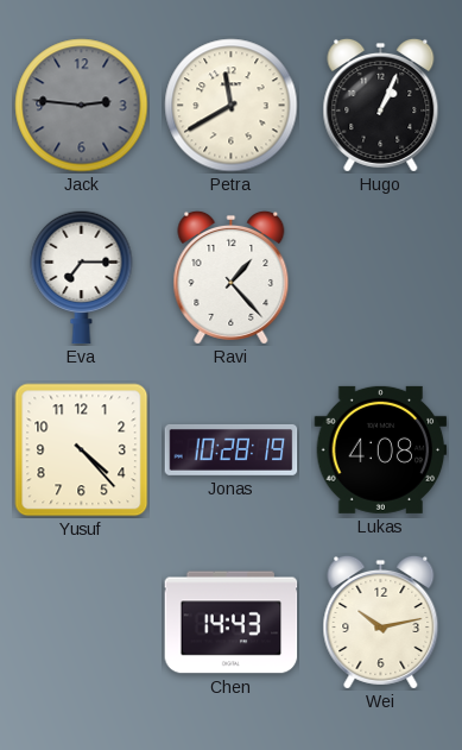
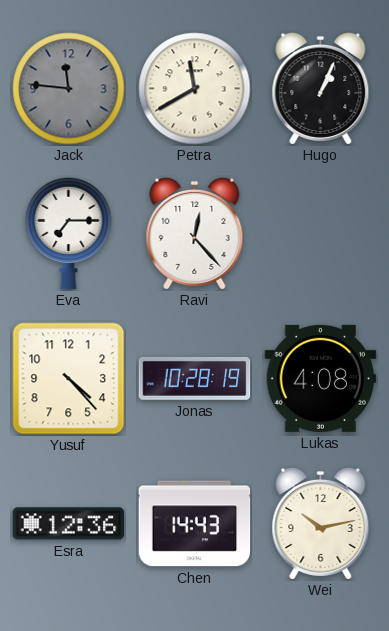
Jack: 2:46 -> 11:46 (69, 89)
Ravi: 1:23 -> 12:23 (195, 233)
Esra: none -> 12:36 (69, 524)
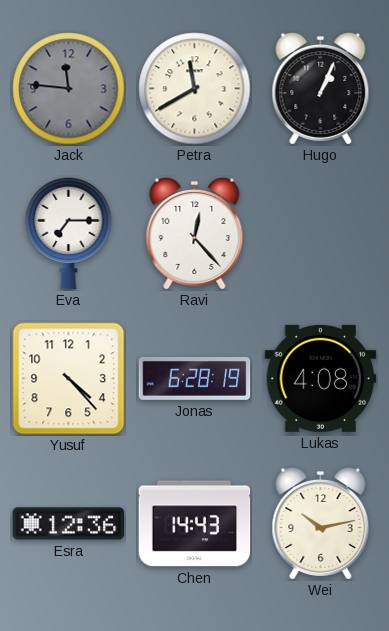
Jonas: 10:28 -> 6:28 (195, 379)
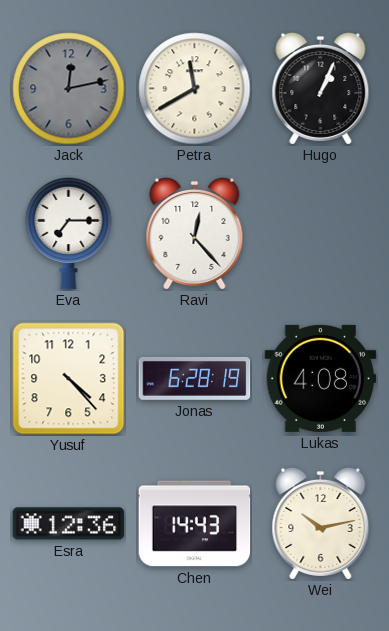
Jack: 11:46 -> 12:13 (69, 89)
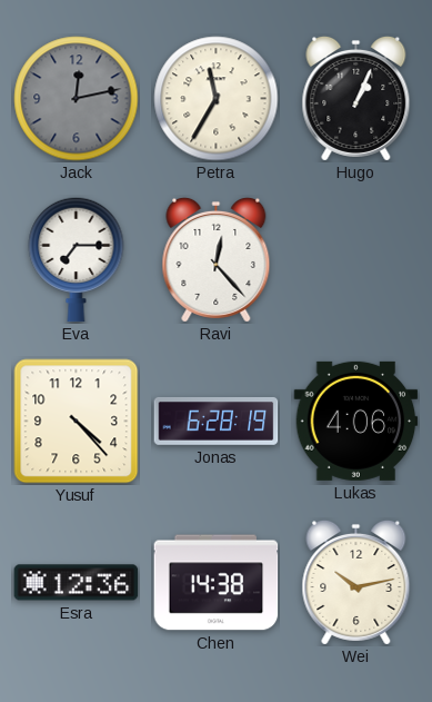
Petra: 11:40 -> 11:35 (217, 99)
Lukas: 4:08 -> 4:06 (356, 421)
Chen: 14:43 -> 14:38 (217, 583)
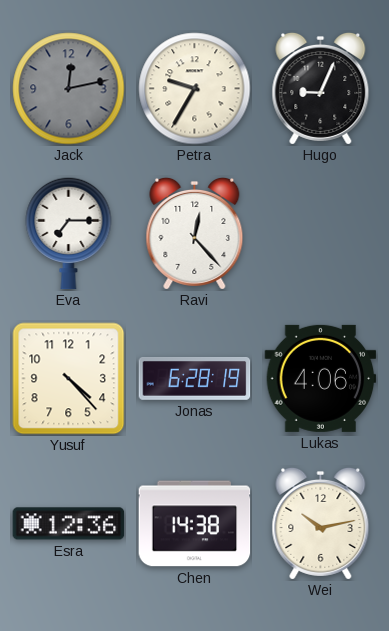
Petra: 11:35 -> 9:35 (195, 89)
Hugo: 1:04 -> 9:04 (321, 88)
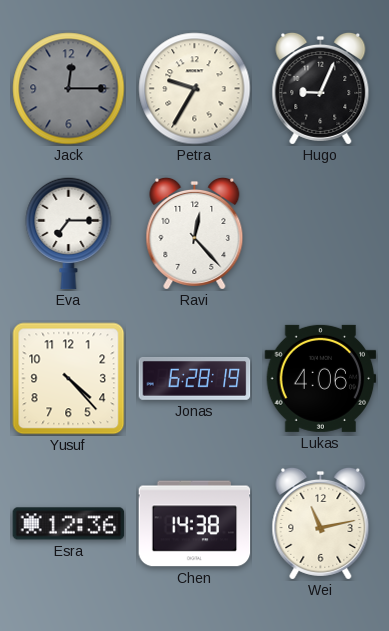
Jack: 12:13 -> 12:15 (69, 89)
Wei: 10:13 -> 11:13 (321, 523)
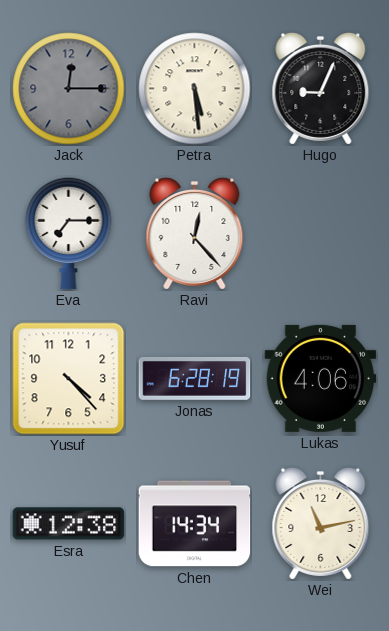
Petra: 9:35 -> 5:29 (195, 89)
Esra: 12:36 -> 12:38 (69, 524)
Chen: 14:38 -> 14:34 (195, 524)
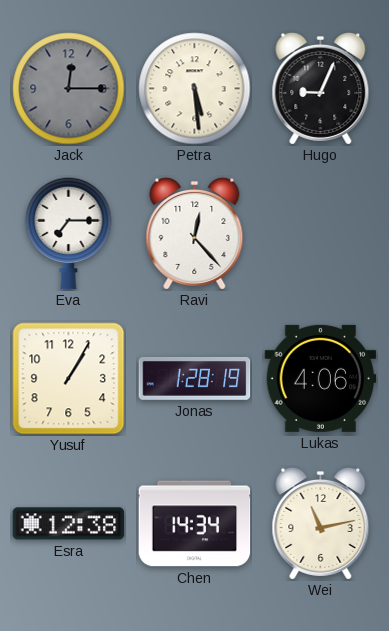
Yusuf: 4:23 -> 1:05 (69, 379)
Jonas: 6:28 -> 1:28 (195, 379)
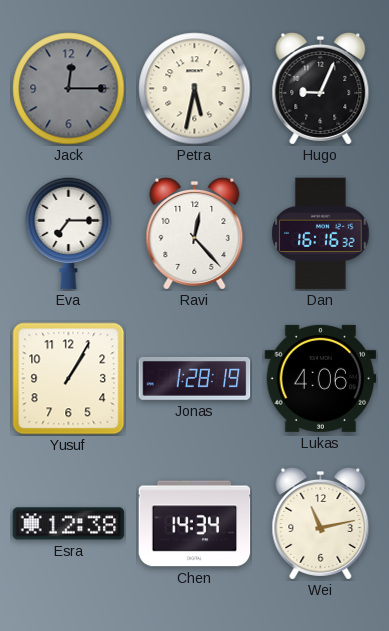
Petra: 5:29 -> 5:32 (195, 89)
Dan: none -> 16:16 (321, 234)
